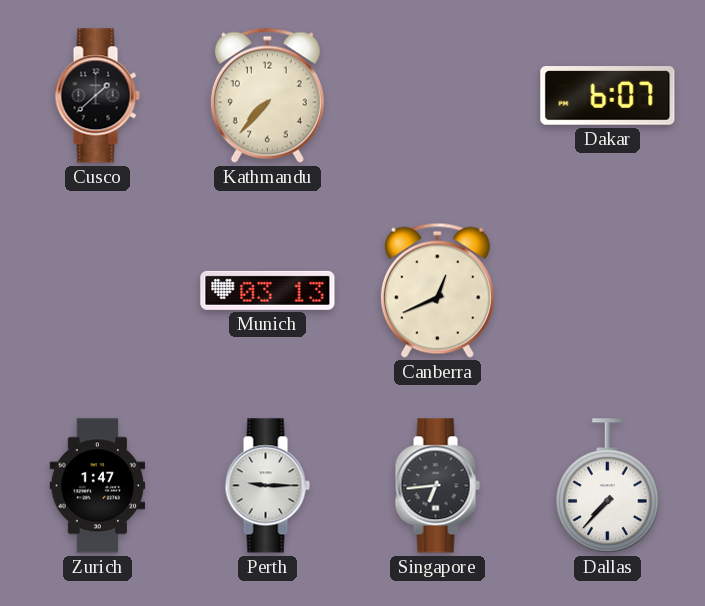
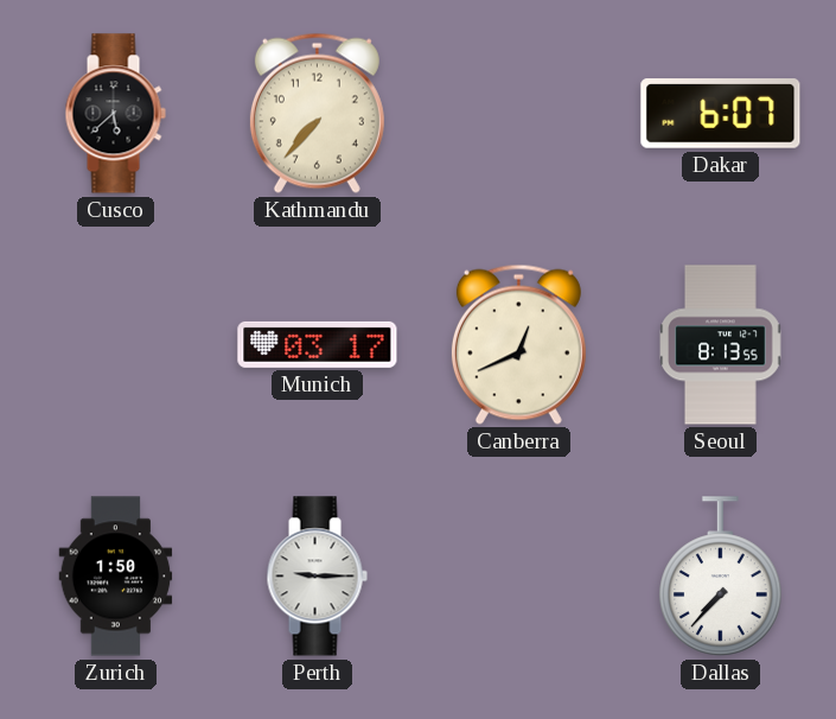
Cusco: 1:38 -> 5:38 (115, 114)
Munich: 03:13 -> 03:17 (318, 344)
Seoul: none -> 8:13 (721, 345)
Zurich: 1:47 -> 1:50 (116, 577)
Singapore: 6:44 -> none (437, 486)
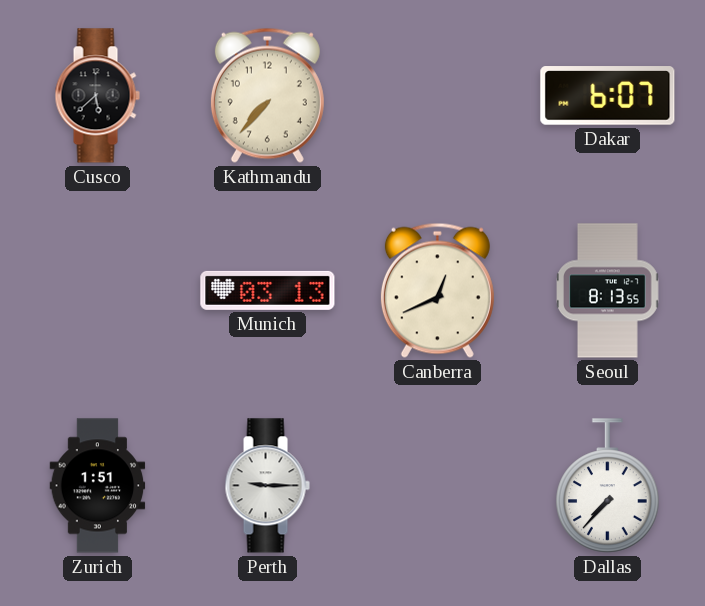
Munich: 03:17 -> 03:13 (268, 290)
Zurich: 1:50 -> 1:51 (98, 486)
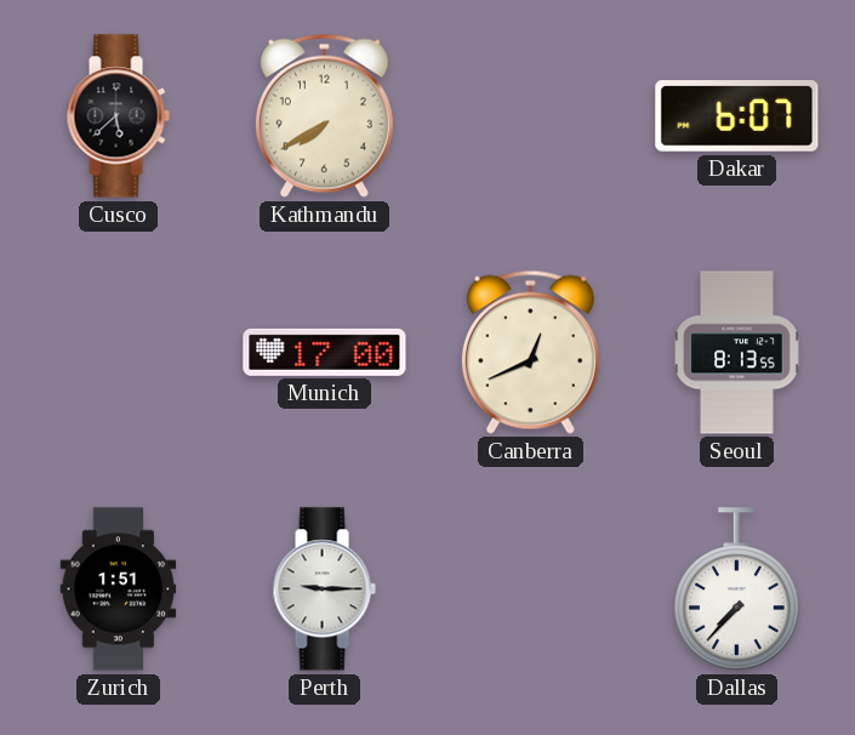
Kathmandu: 7:37 -> 7:40 (324, 115)
Munich: 03:13 -> 17:00 (325, 352)
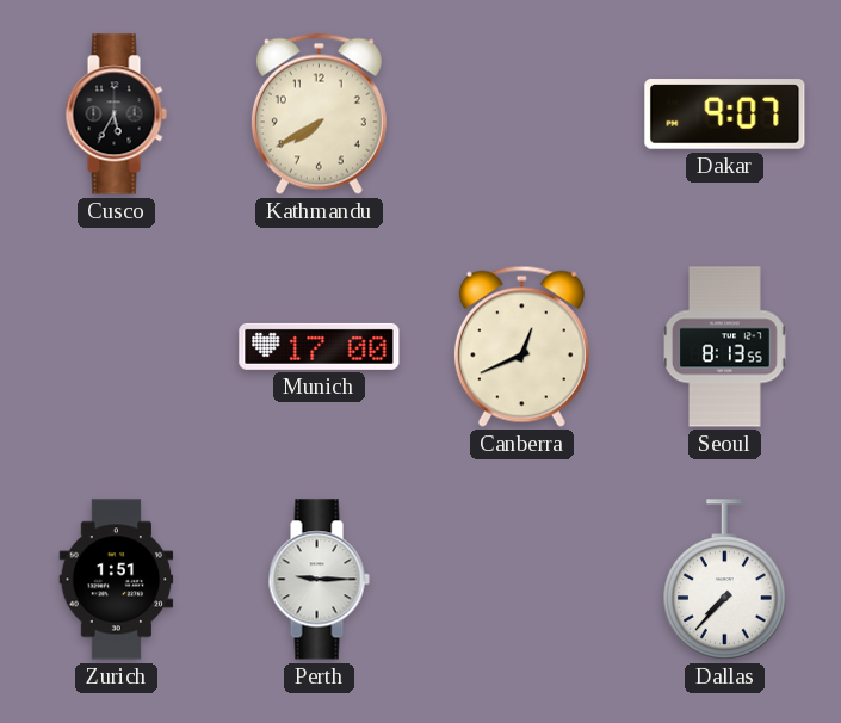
Cusco: 5:38 -> 5:35 (116, 115)
Dakar: 6:07 -> 9:07 (725, 115)
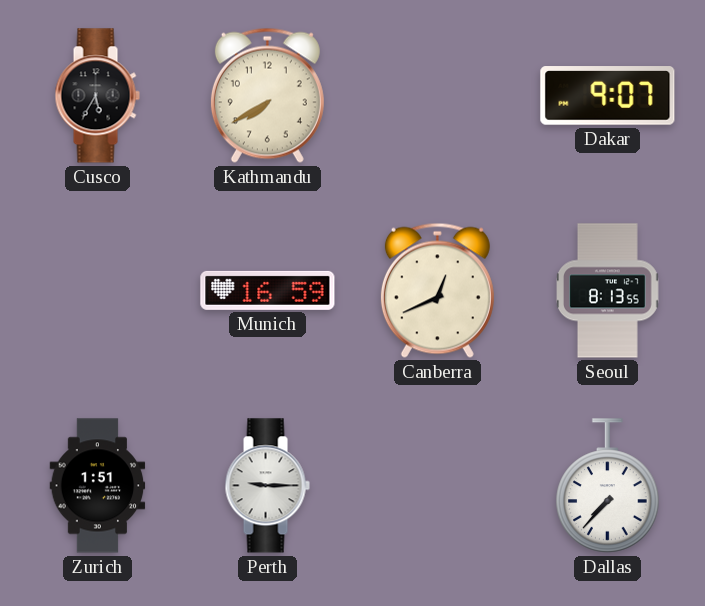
Munich: 17:00 -> 16:59 (268, 290)
